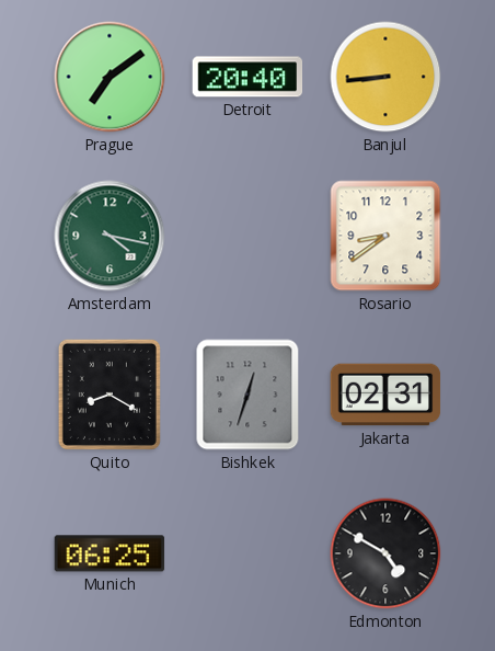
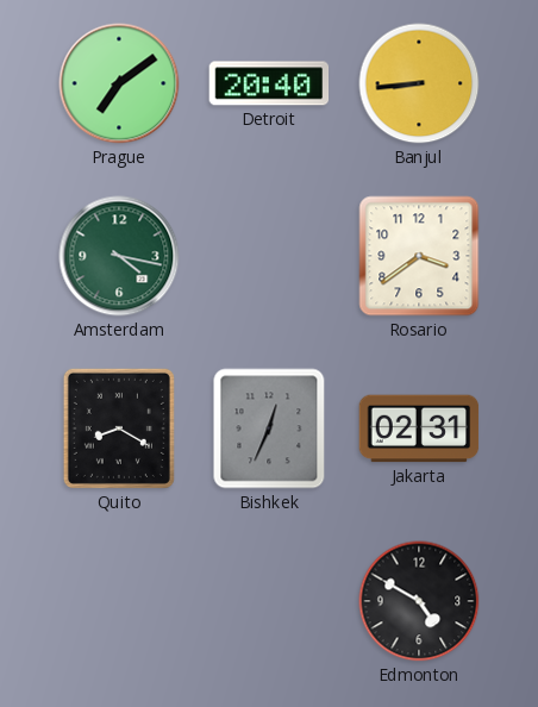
Rosario: 8:39 -> 3:39 (419, 256)
Bishkek: 12:33 -> 12:34 (269, 428)
Munich: 06:25 -> none (110, 553)
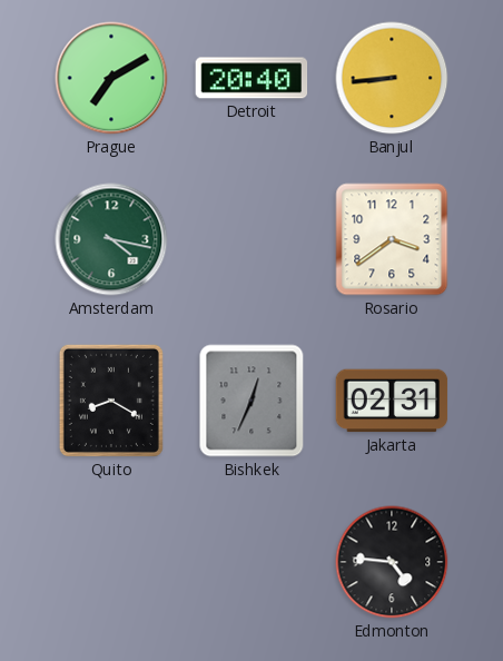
Prague: 7:09 -> 7:10 (111, 78)
Edmonton: 4:50 -> 4:46 (392, 562)
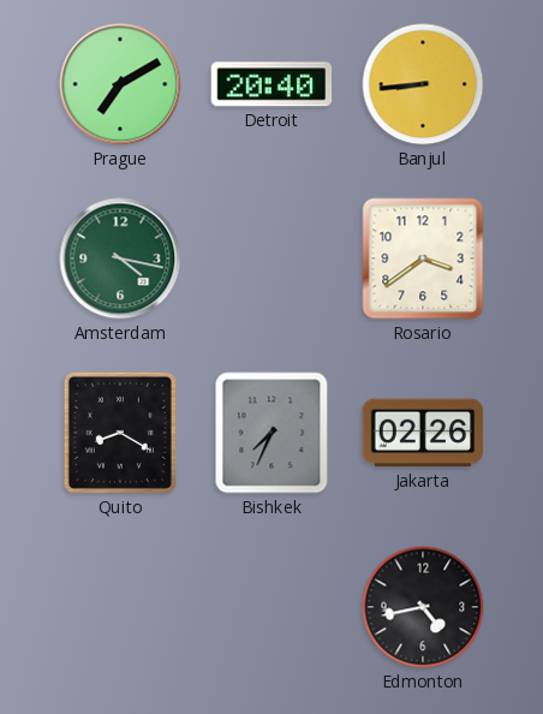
Bishkek: 12:34 -> 7:34 (271, 433)
Jakarta: 02:31 -> 02:26 (423, 433)
Edmonton: 4:46 -> 4:43 (423, 607)
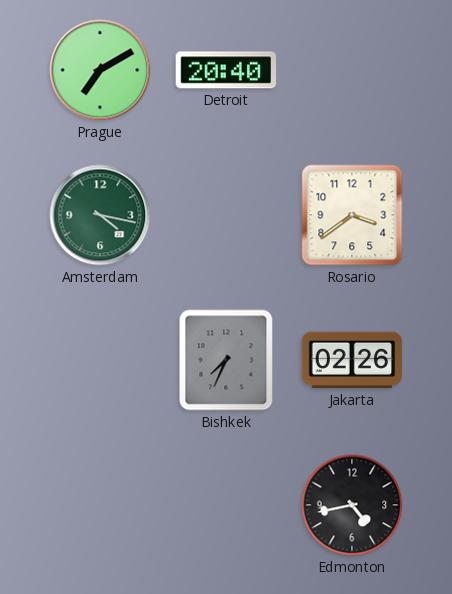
Banjul: 8:44 -> none (423, 84)
Quito: 8:20 -> none (120, 433)
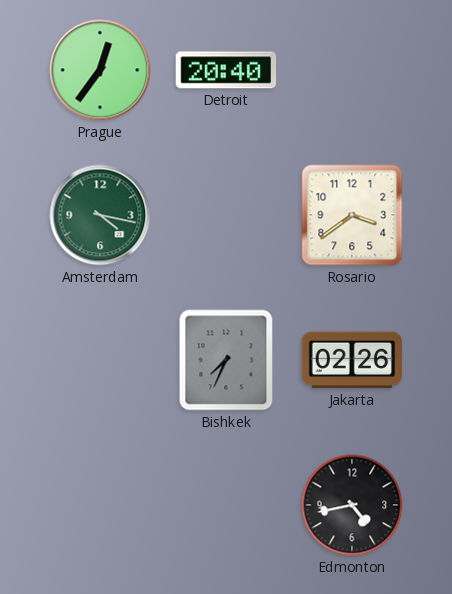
Prague: 7:10 -> 12:36 (100, 70)
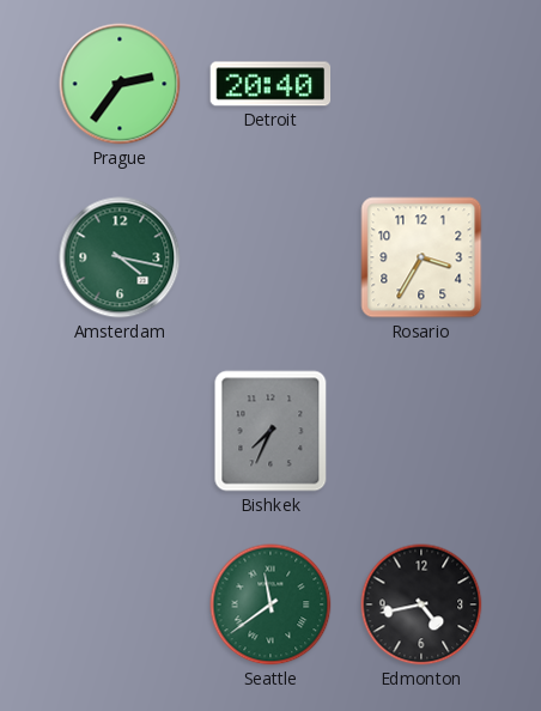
Prague: 12:36 -> 2:36 (120, 84)
Rosario: 3:39 -> 3:35 (421, 257)
Jakarta: 02:26 -> none (352, 360)
Seattle: none -> 11:39 (270, 604)
